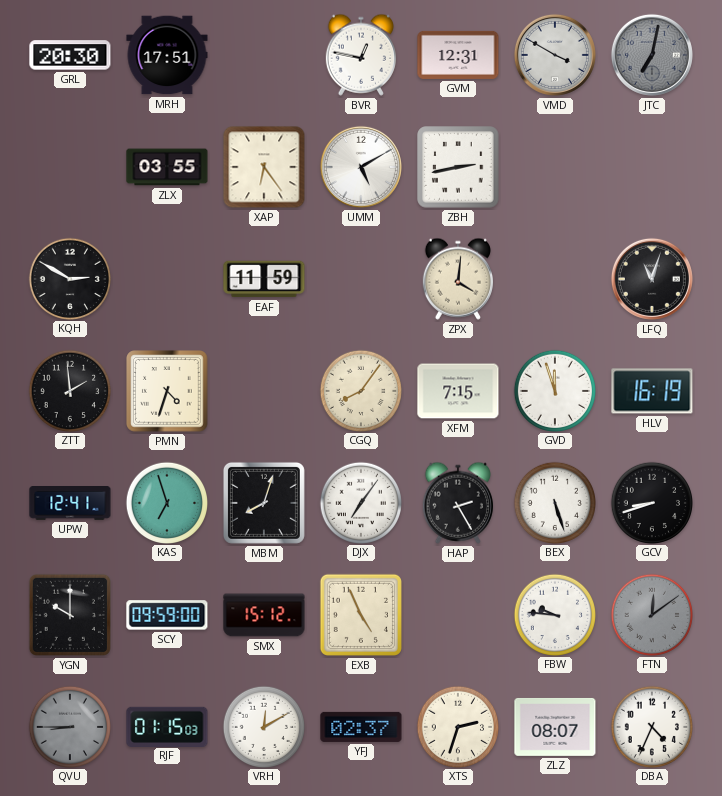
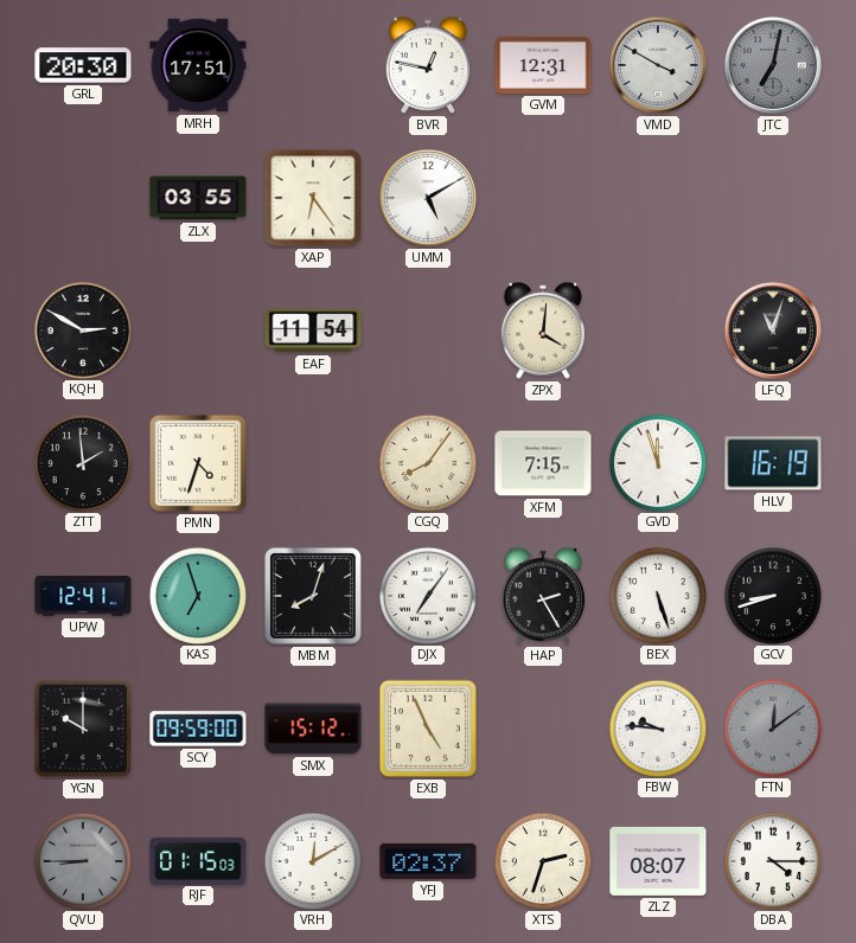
ZBH: 2:43 -> none (458, 167)
EAF: 11:59 -> 11:54 (313, 331)
DBA: 4:34 -> 4:15 (772, 860)
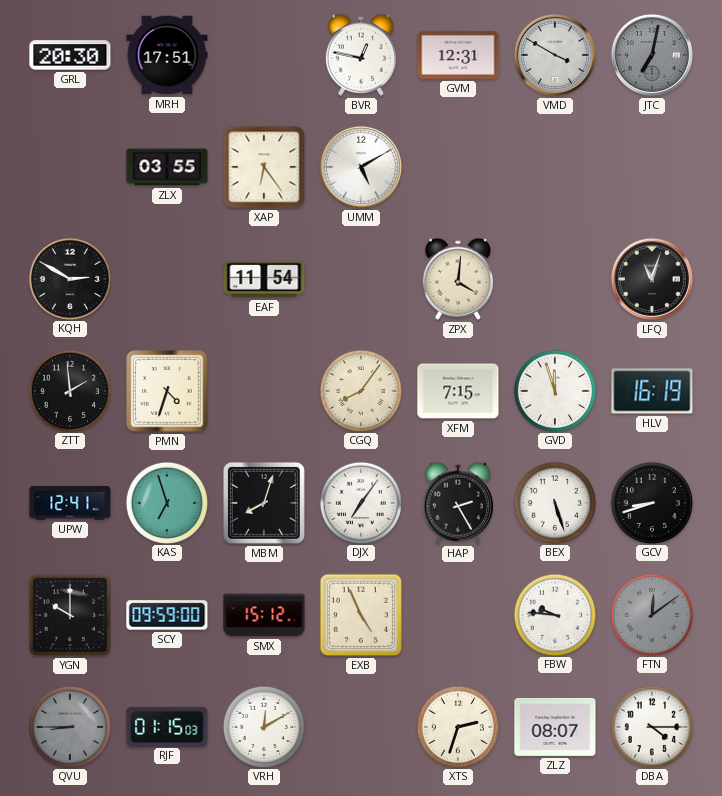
YFJ: 02:37 -> none (428, 861)
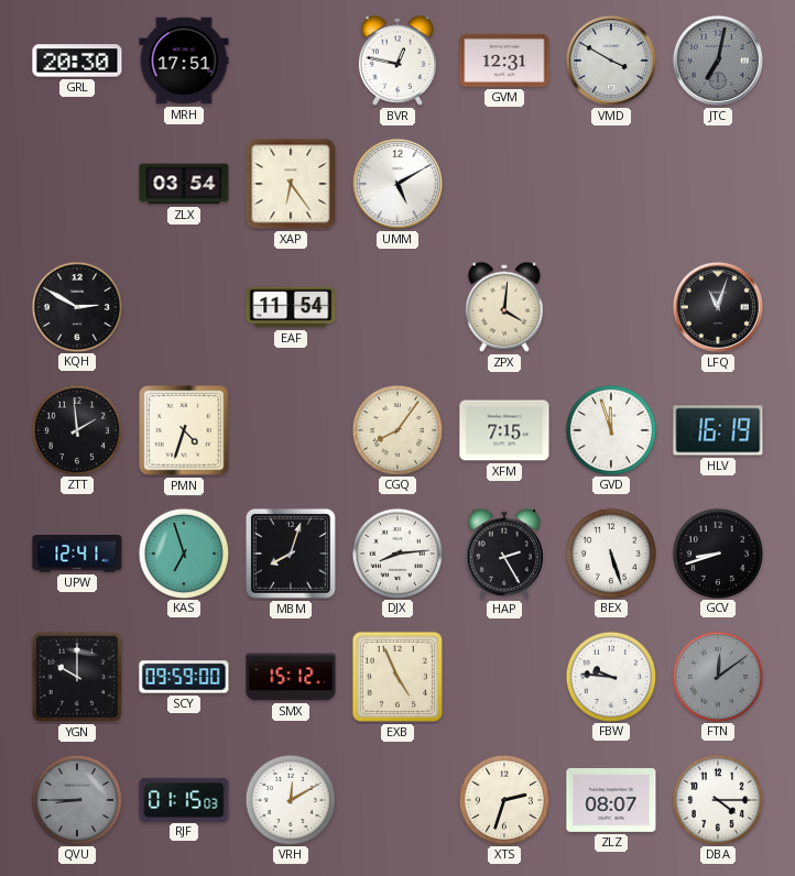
ZLX: 03:55 -> 03:54 (184, 184)
DJX: 7:06 -> 8:14 (396, 552)
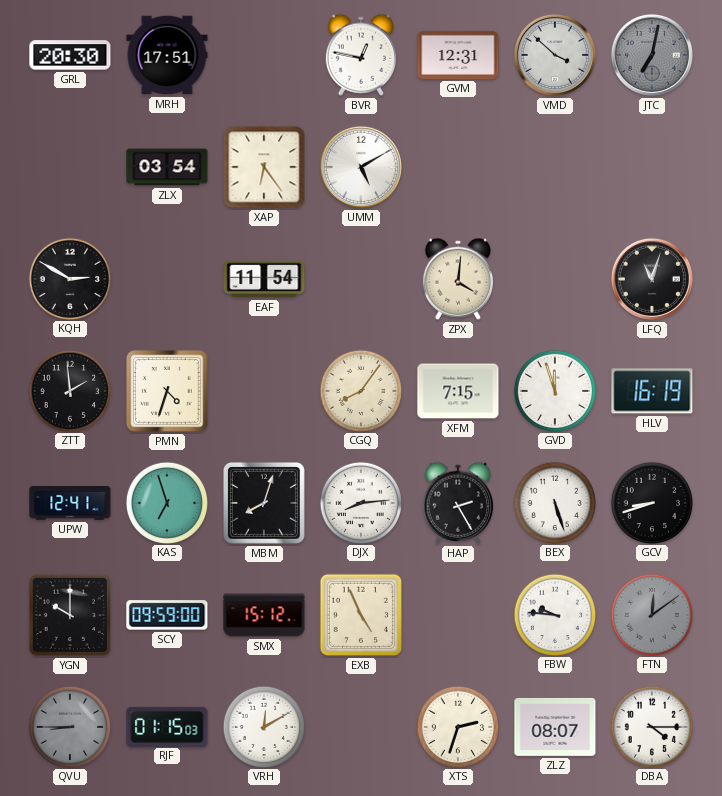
VMD: 3:50 -> 3:52 (555, 55)
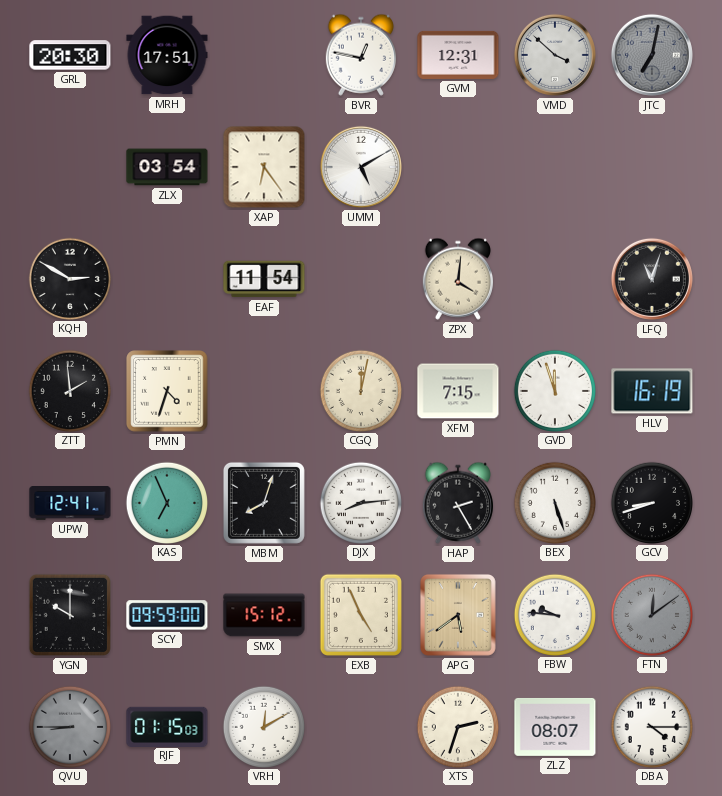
CGQ: 8:06 -> 12:02 (360, 390)
KAS: 6:57 -> 6:56 (166, 502)
APG: none -> 5:39 (458, 615)
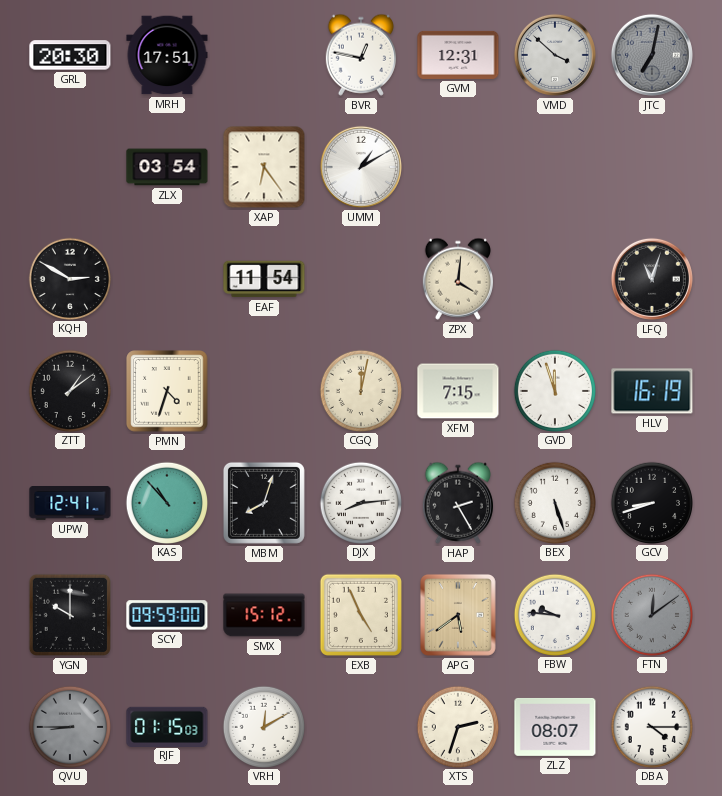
UMM: 5:10 -> 1:10 (361, 167)
ZTT: 1:59 -> 1:09 (69, 390)
KAS: 6:56 -> 10:53 (166, 502)
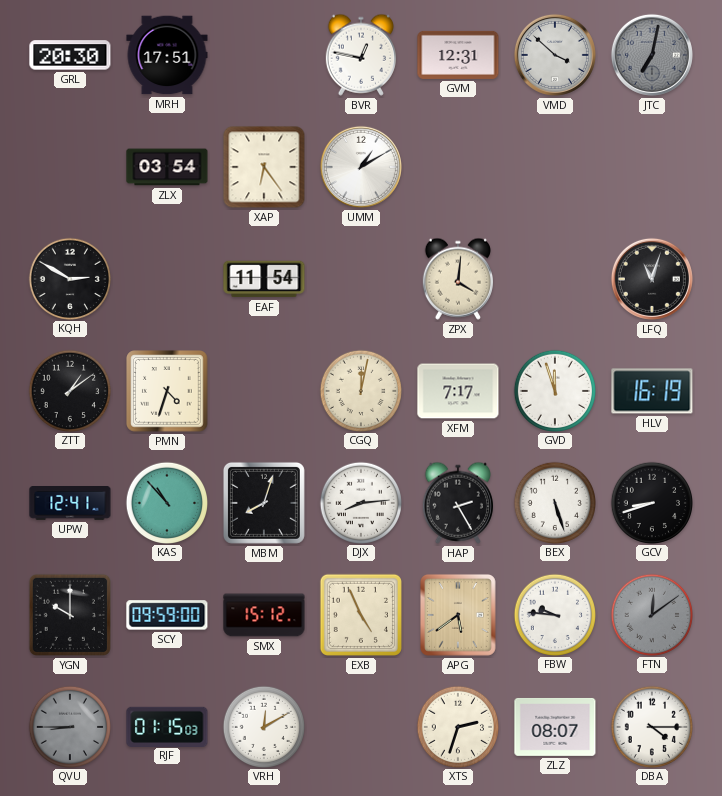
XFM: 7:15 -> 7:17 (458, 391)
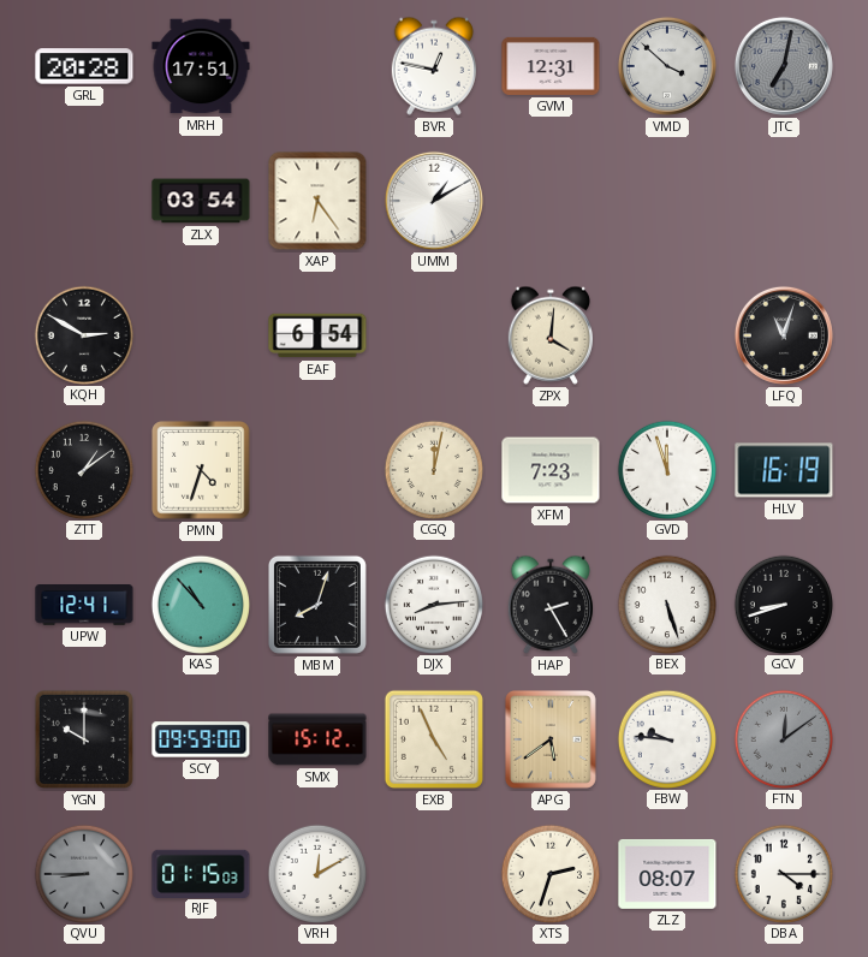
GRL: 20:30 -> 20:28 (84, 66)
EAF: 11:54 -> 6:54 (317, 335)
XFM: 7:17 -> 7:23 (551, 470)
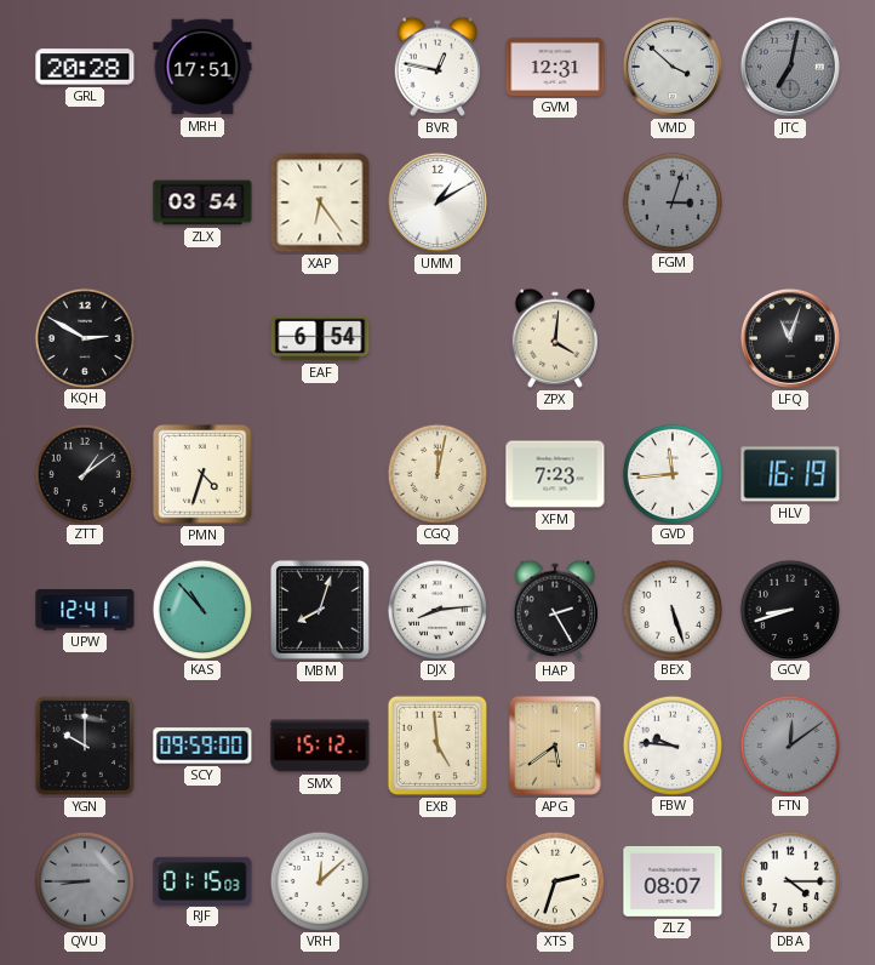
FGM: none -> 3:03 (671, 201)
GVD: 11:57 -> 11:44 (671, 473)
EXB: 4:56 -> 4:59 (438, 746)
VRH: 12:10 -> 12:08 (319, 880)
